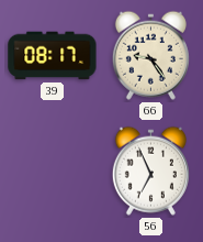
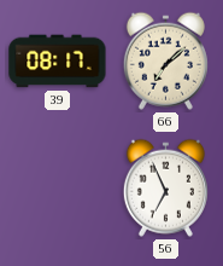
66: 9:24 -> 7:08 (165, 60)
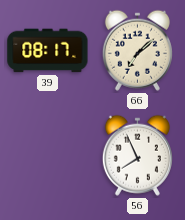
56: 6:56 -> 7:56 (137, 155)
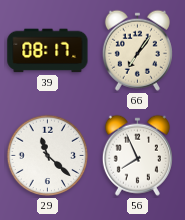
66: 7:08 -> 7:06 (137, 50)
29: none -> 11:22 (48, 156)
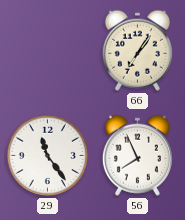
39: 08:17 -> none (48, 51)
29: 11:22 -> 11:24 (48, 156)
